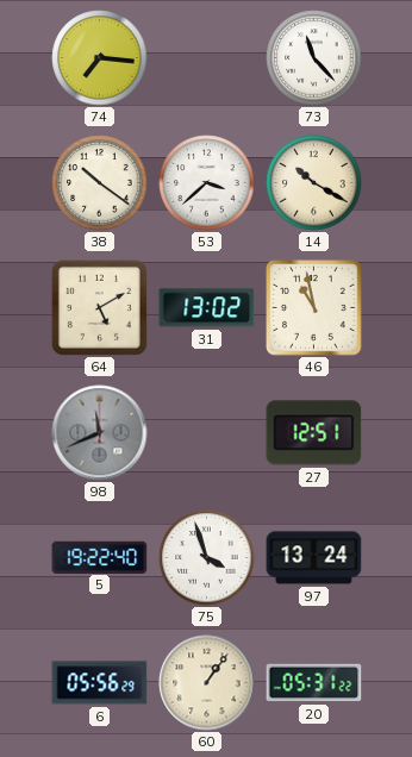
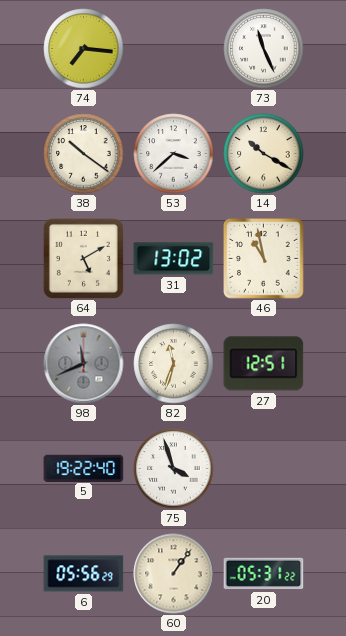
73: 11:23 -> 11:26 (264, 49)
82: none -> 11:33 (174, 364)
97: 13:24 -> none (314, 558)
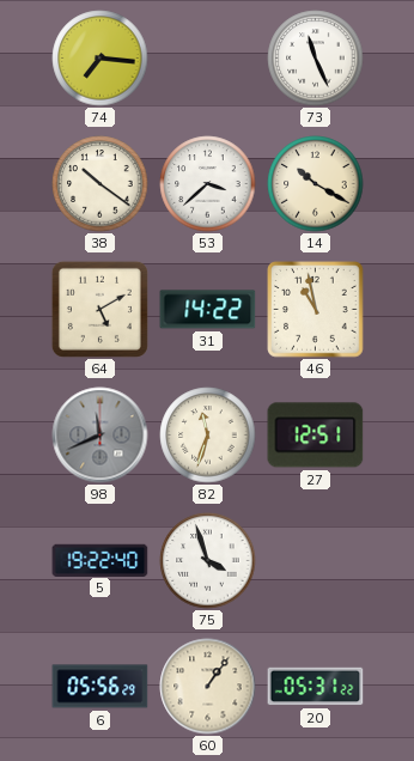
31: 13:02 -> 14:22 (208, 310)
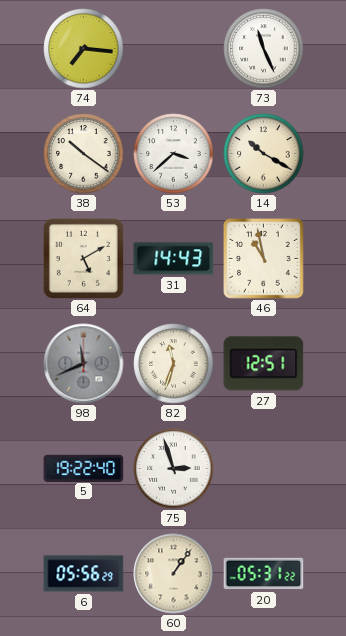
31: 14:22 -> 14:43 (174, 259)
75: 3:57 -> 2:57 (174, 469)
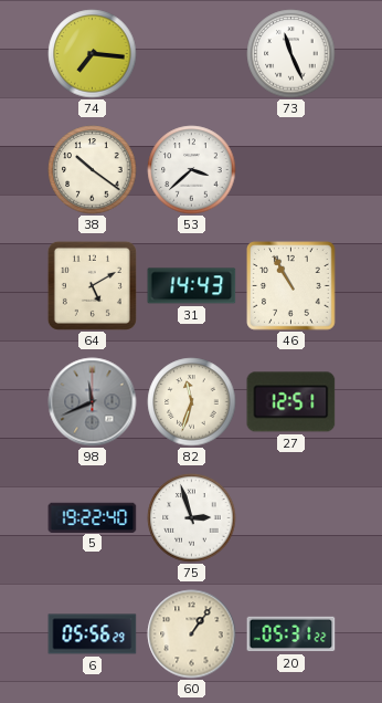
14: 10:20 -> none (264, 154)
46: 10:58 -> 10:55 (291, 286)
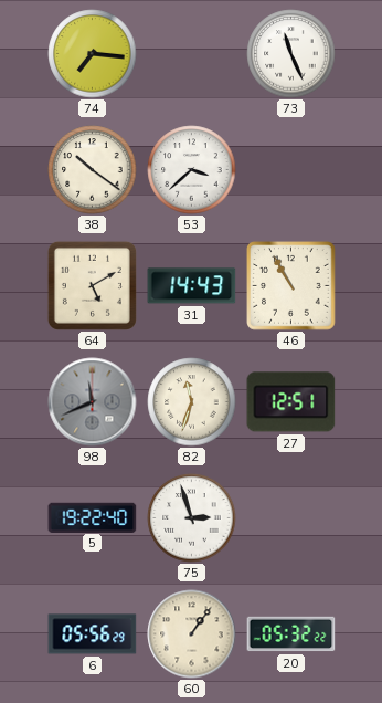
20: 05:31 -> 05:32 (291, 634)
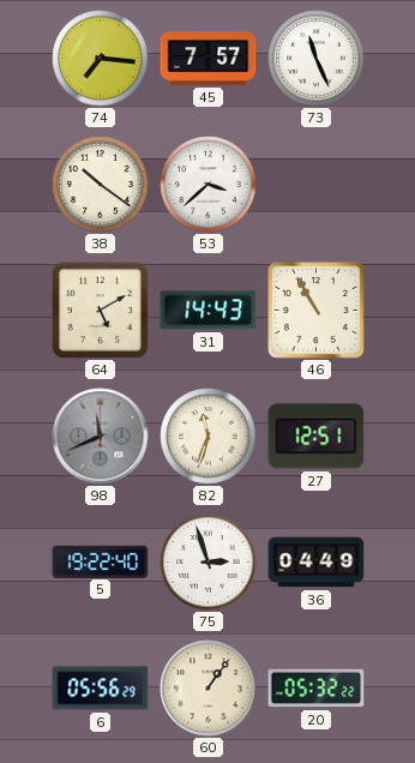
45: none -> 7:57 (209, 59)
36: none -> 04:49 (317, 563)
